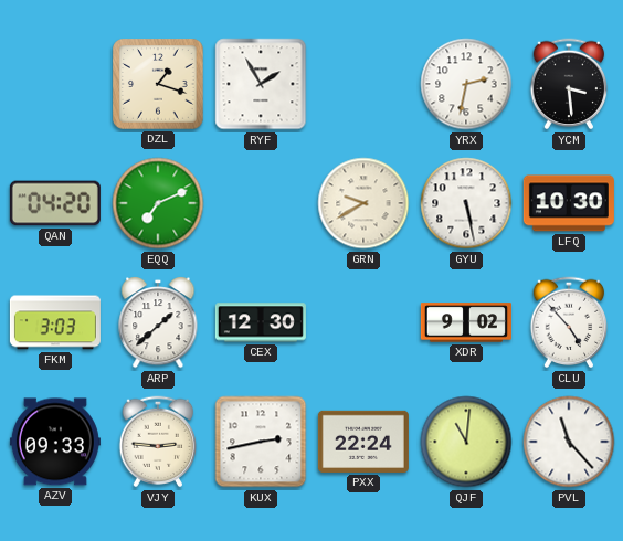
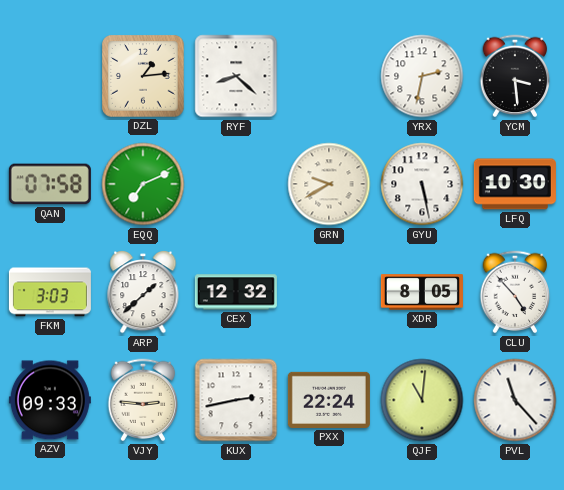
DZL: 1:18 -> 1:14 (143, 76)
RYF: 1:55 -> 8:22 (236, 76)
QAN: 04:20 -> 07:58 (50, 184)
CEX: 12:30 -> 12:32 (236, 292)
XDR: 9:02 -> 8:05 (422, 292)
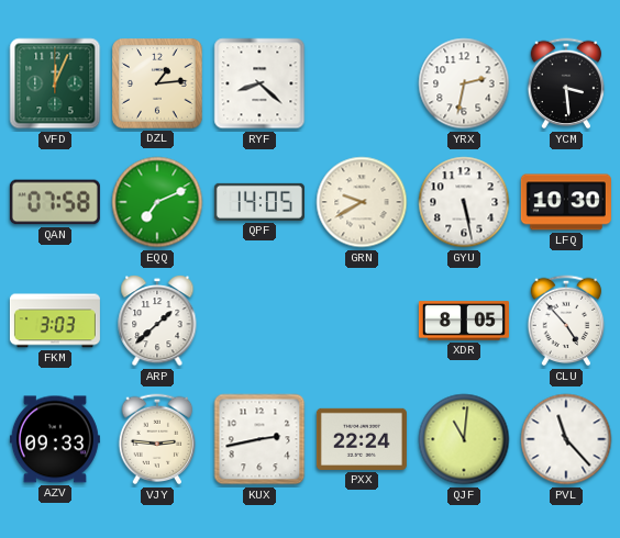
VFD: none -> 12:04 (55, 83)
QPF: none -> 14:05 (259, 202)
CEX: 12:32 -> none (236, 292)
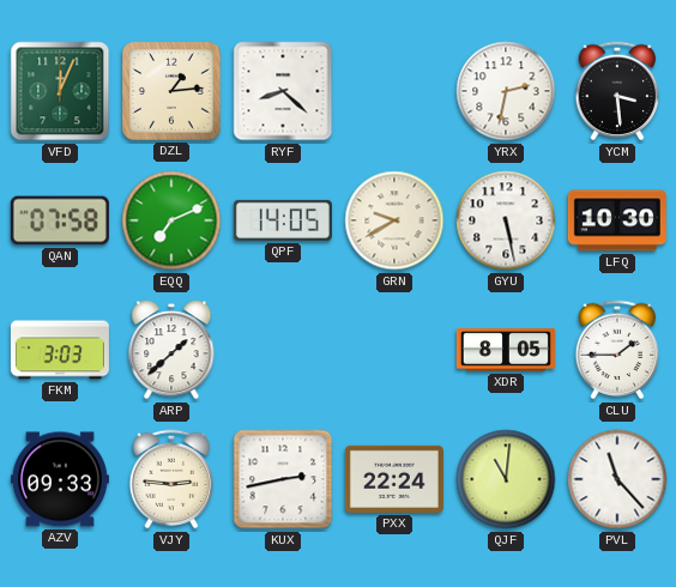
CLU: 4:53 -> 1:45 (617, 350)
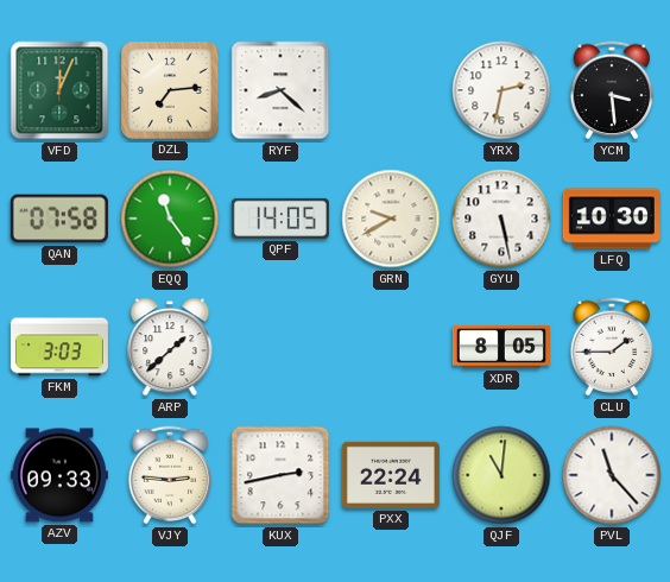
DZL: 1:14 -> 7:14 (170, 90)
EQQ: 7:11 -> 11:24 (170, 219)
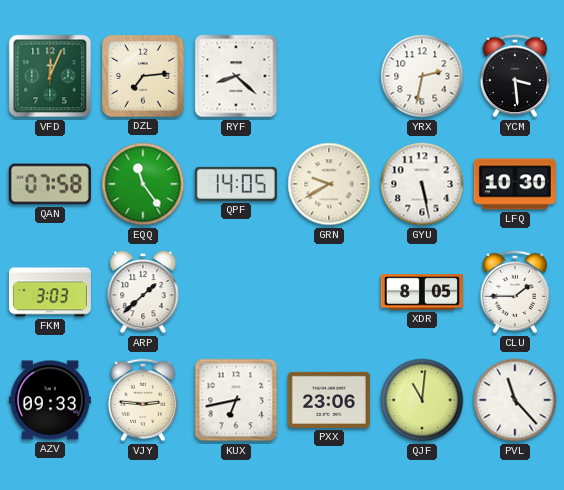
KUX: 2:43 -> 6:43 (236, 400)
PXX: 22:24 -> 23:06 (329, 400)
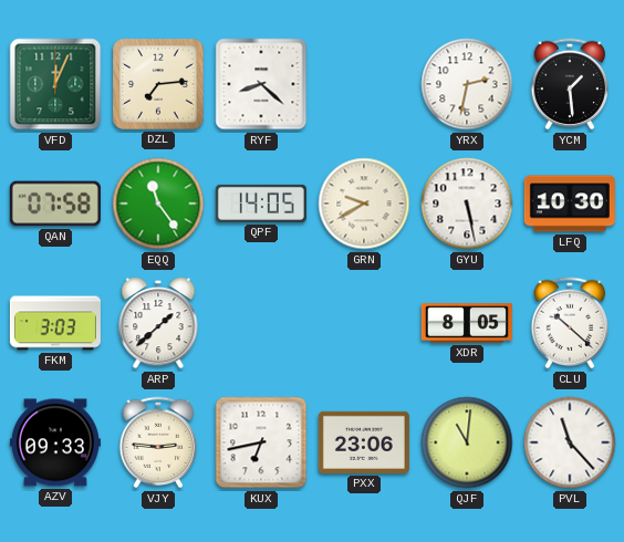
YCM: 3:29 -> 1:29 (570, 84)
CLU: 1:45 -> 10:22 (570, 323)
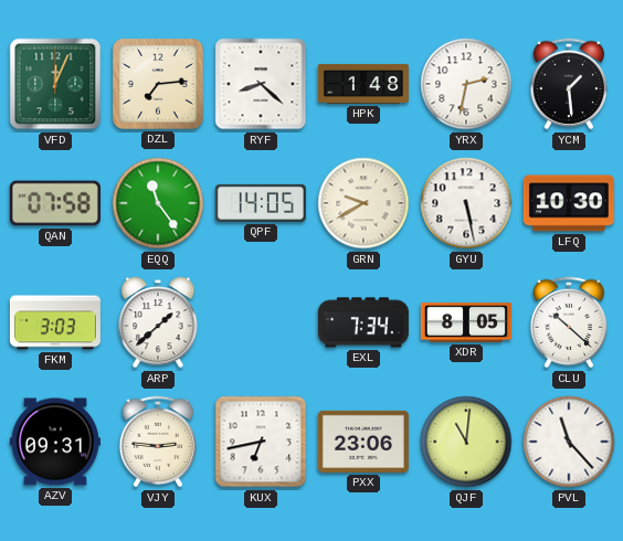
HPK: none -> 1:48 (363, 84)
EXL: none -> 7:34 (363, 322)
AZV: 09:33 -> 09:31 (55, 442)
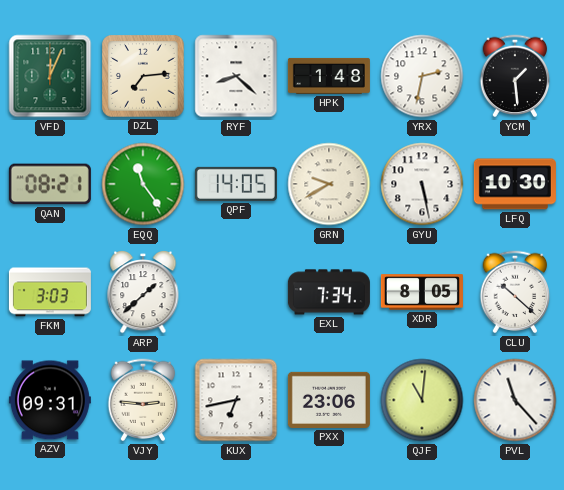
QAN: 07:58 -> 08:21 (50, 184)
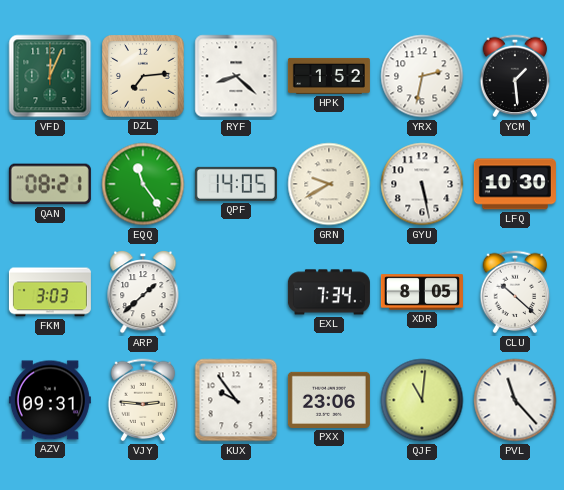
HPK: 1:48 -> 1:52 (329, 76)
KUX: 6:43 -> 9:54 (236, 400)
